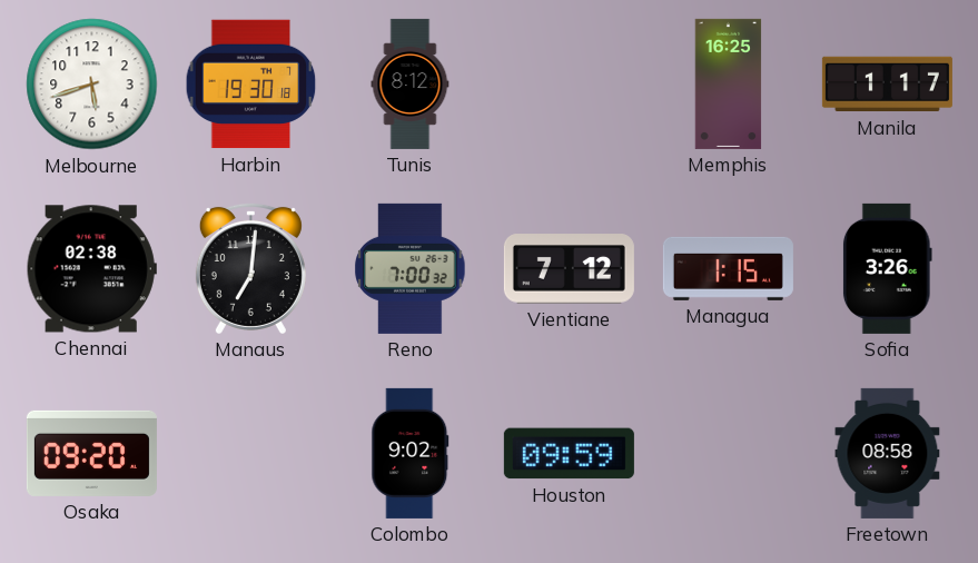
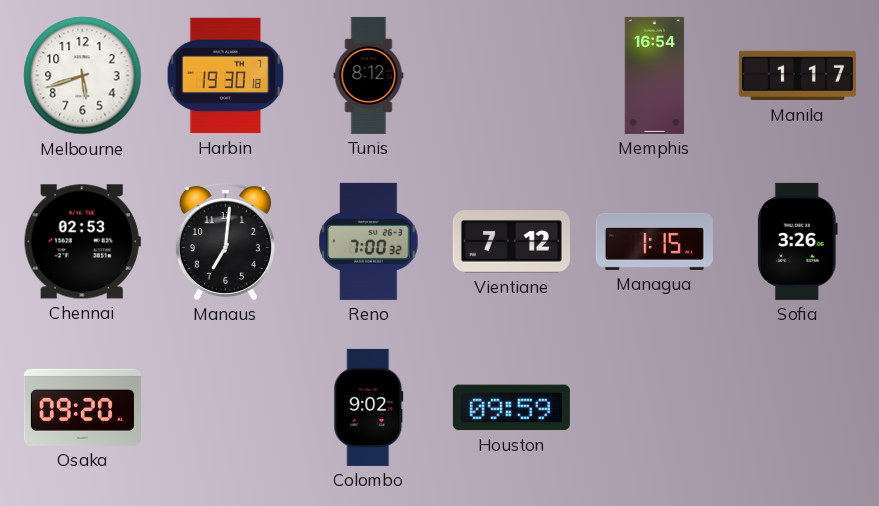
Memphis: 16:25 -> 16:54 (655, 75)
Chennai: 02:38 -> 02:53 (82, 242)
Freetown: 08:58 -> none (888, 453)
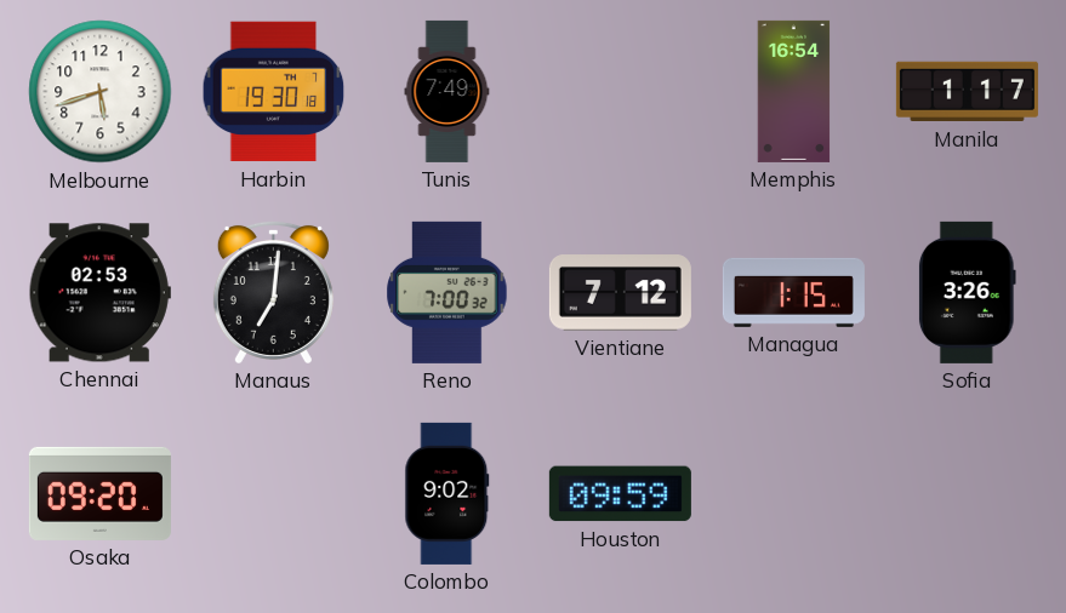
Tunis: 8:12 -> 7:49 (448, 91)
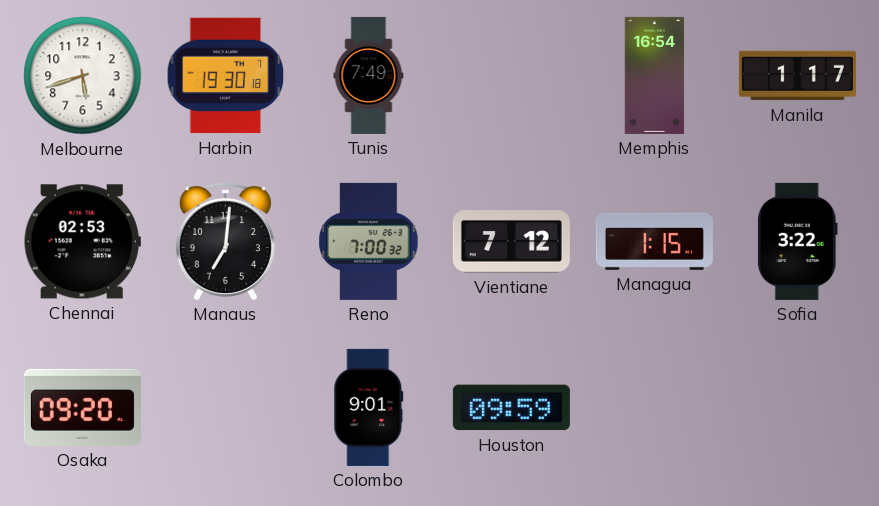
Sofia: 3:26 -> 3:22 (797, 241)
Colombo: 9:02 -> 9:01 (369, 407)
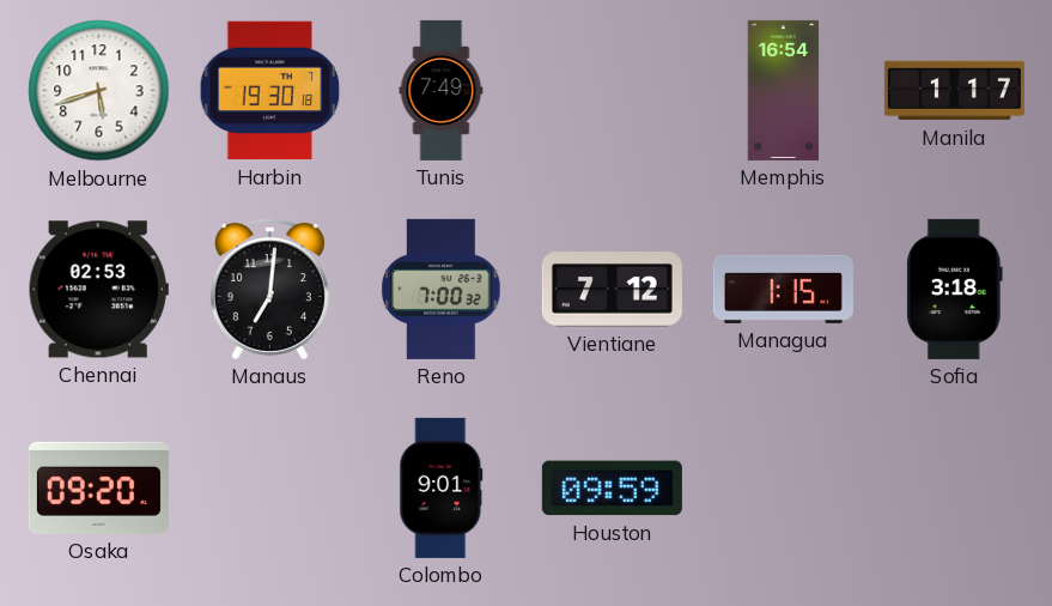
Sofia: 3:22 -> 3:18 (954, 289)
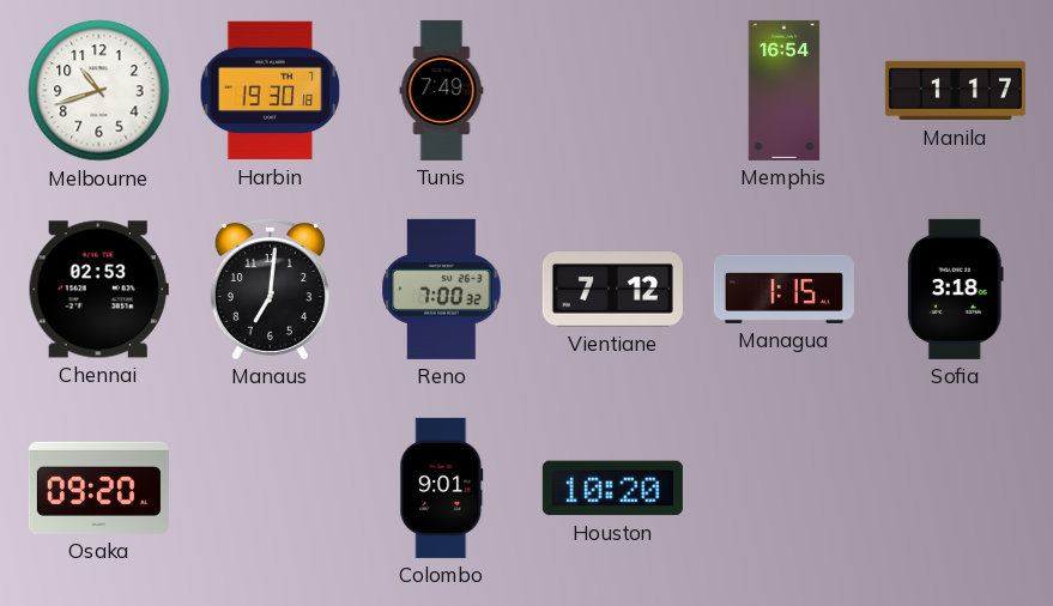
Melbourne: 5:42 -> 10:42 (99, 91)
Houston: 09:59 -> 10:20 (612, 489)
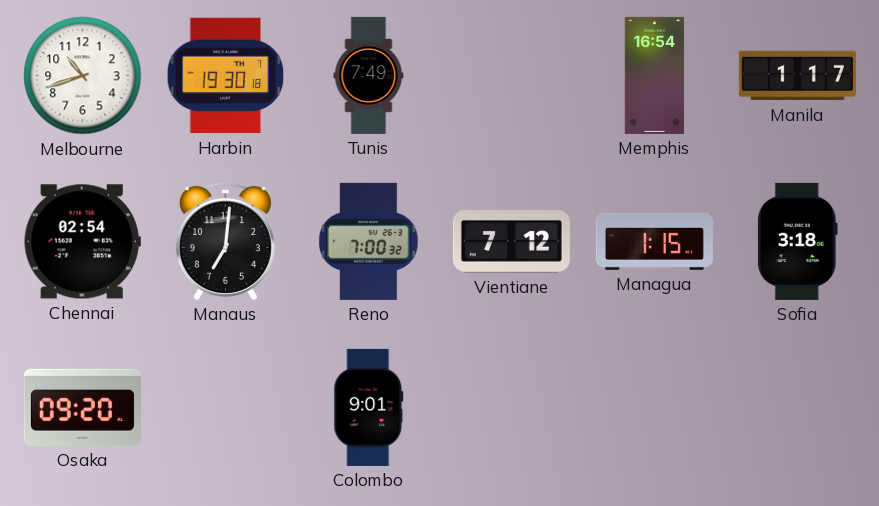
Chennai: 02:53 -> 02:54 (82, 242)
Houston: 10:20 -> none (612, 489)
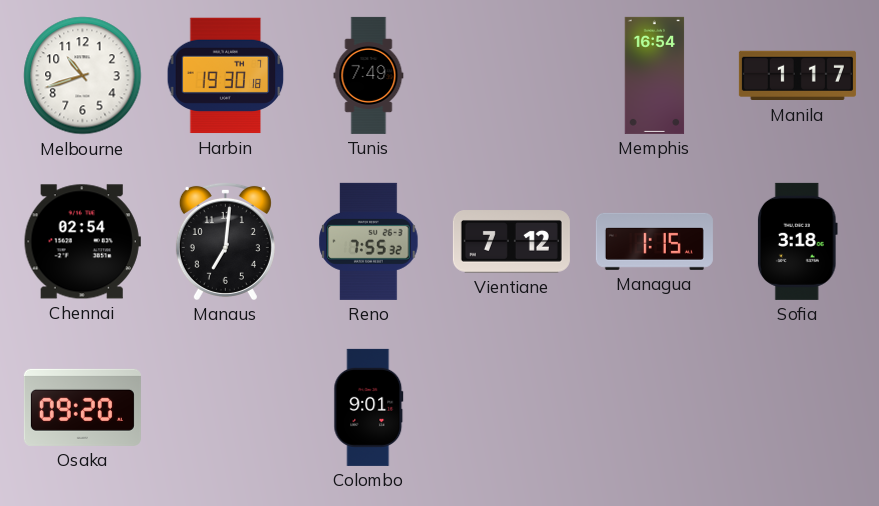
Reno: 7:00 -> 7:55 (369, 241)
